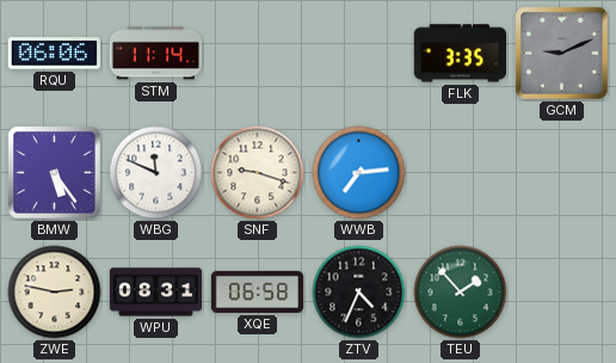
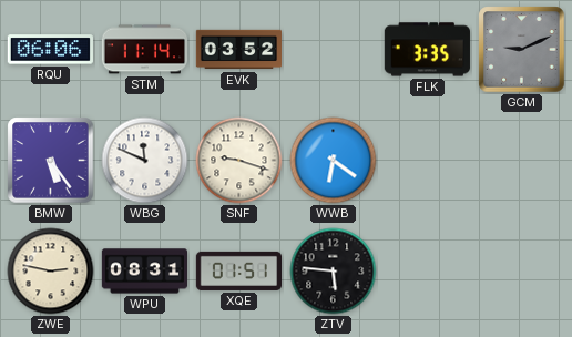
EVK: none -> 03:52 (239, 50)
WWB: 7:14 -> 6:21 (334, 161)
XQE: 06:58 -> 01:51 (238, 270)
ZTV: 4:34 -> 5:46 (334, 272)
TEU: 1:53 -> none (461, 293)
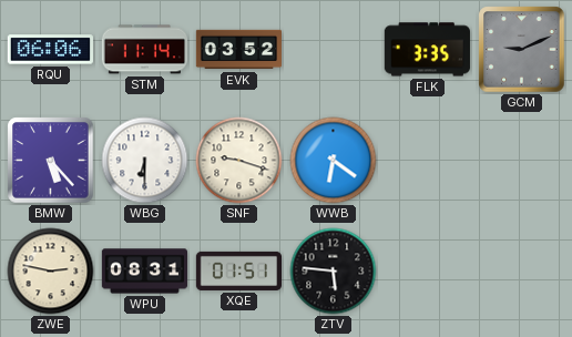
BMW: 5:24 -> 5:23 (51, 161)
WBG: 11:49 -> 6:30 (145, 161)
